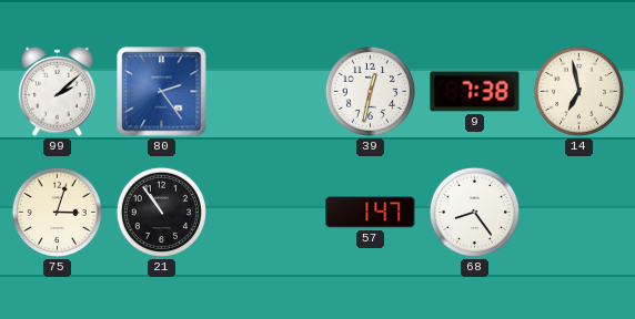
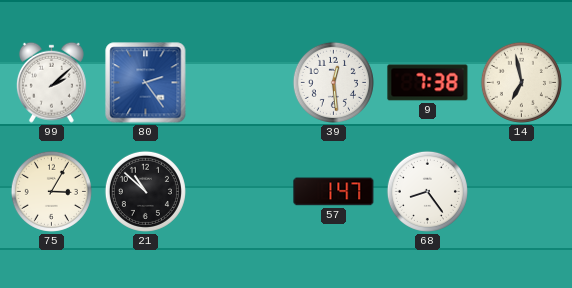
39: 12:32 -> 12:29 (333, 82)
75: 3:03 -> 3:05 (51, 191)
21: 10:54 -> 10:52 (145, 191)
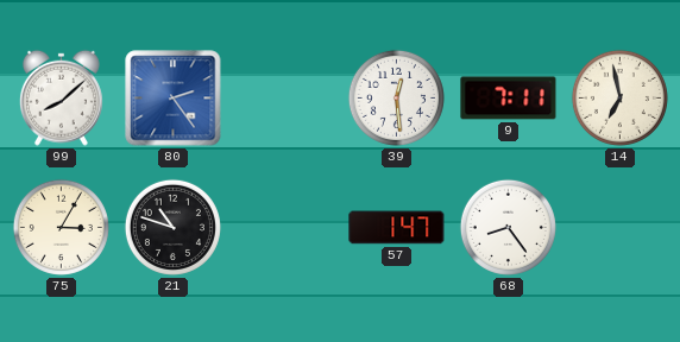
99: 2:08 -> 8:08 (61, 97)
9: 7:38 -> 7:11 (509, 99)
21: 10:52 -> 10:48 (172, 227)
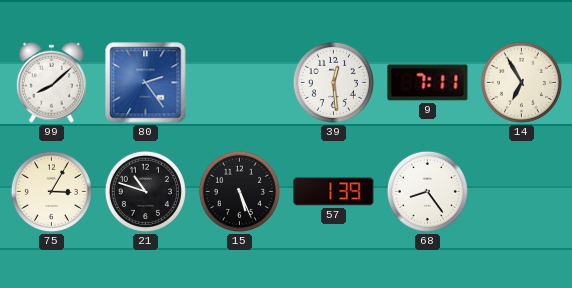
14: 6:58 -> 6:55 (521, 82)
15: none -> 5:26 (239, 191)
57: 1:47 -> 1:39 (334, 192)
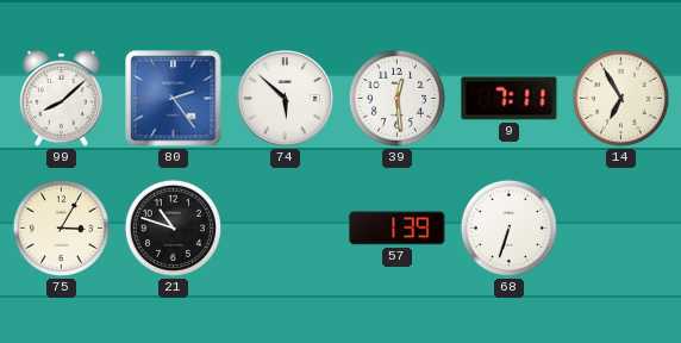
74: none -> 5:52 (285, 98)
15: 5:26 -> none (239, 191)
68: 8:24 -> 6:33 (508, 227)
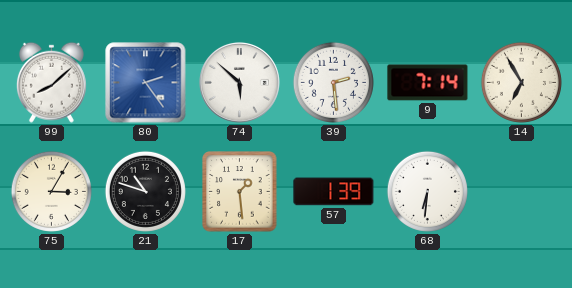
39: 12:29 -> 2:29 (333, 82)
9: 7:11 -> 7:14 (428, 83)
17: none -> 1:29 (240, 192)
68: 6:33 -> 6:31 (427, 191)
